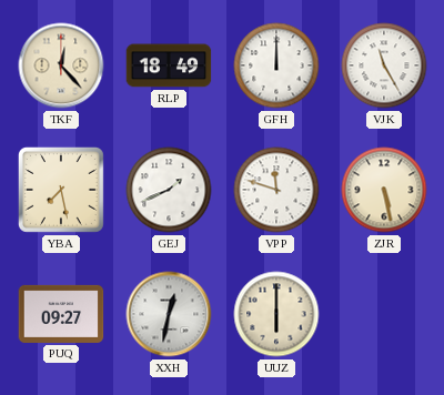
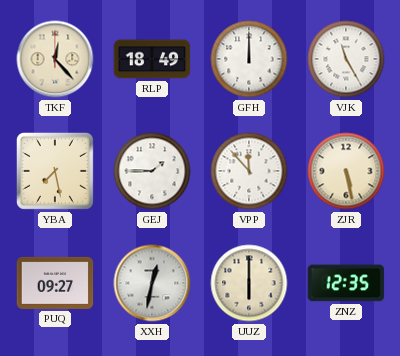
GEJ: 1:41 -> 1:45 (152, 171)
VPP: 11:48 -> 11:53 (249, 171)
ZNZ: none -> 12:35 (346, 283)
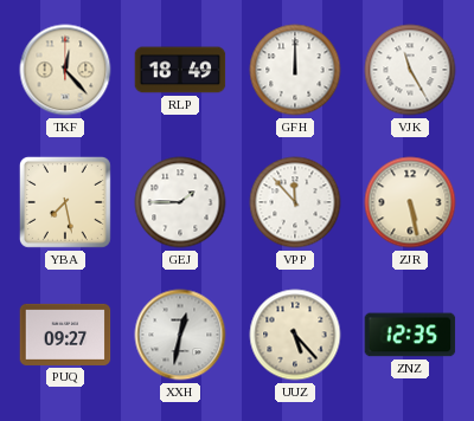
UUZ: 6:00 -> 5:23 (295, 335)
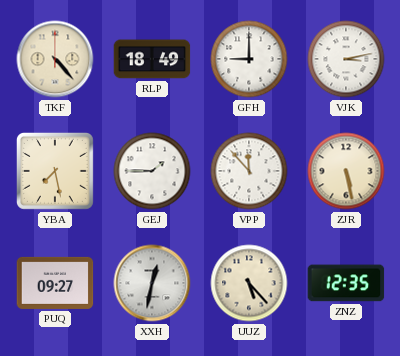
TKF: 12:23 -> 4:23 (55, 59)
GFH: 12:00 -> 9:00 (249, 59)
VJK: 11:25 -> 3:13 (346, 59)
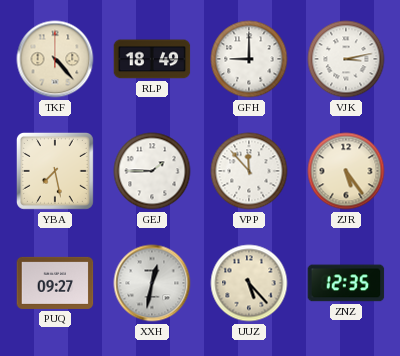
ZJR: 5:28 -> 5:24 (346, 171)
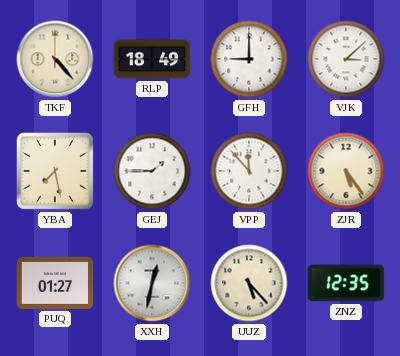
VJK: 3:13 -> 3:08 (346, 59)
PUQ: 09:27 -> 01:27 (55, 283)
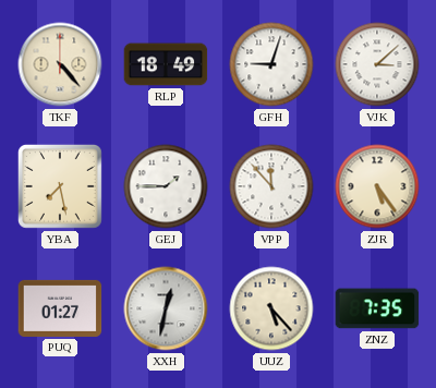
GFH: 9:00 -> 9:03 (271, 64)
ZNZ: 12:35 -> 7:35 (377, 308)
